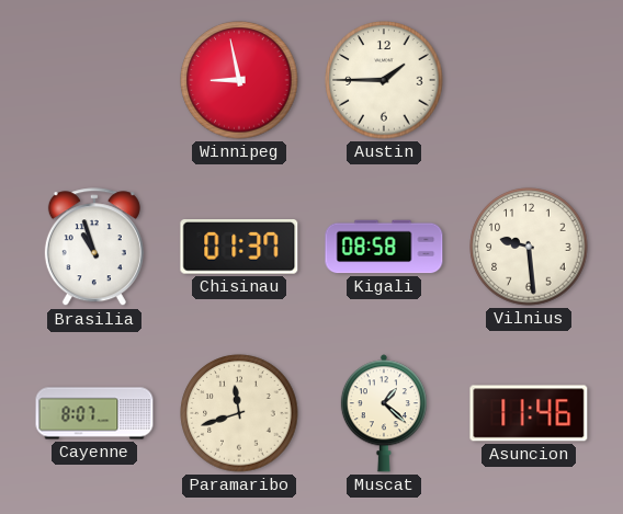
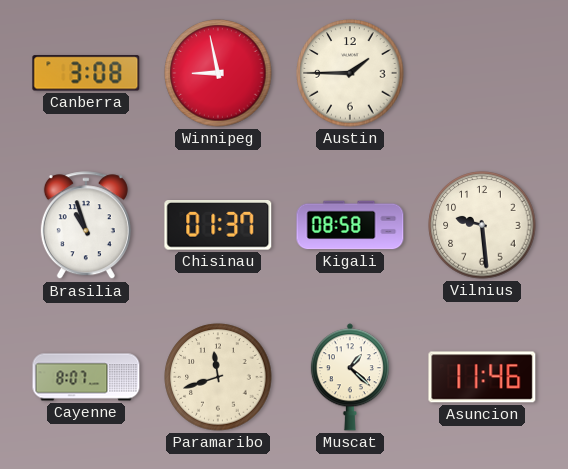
Canberra: none -> 3:08 (86, 73)
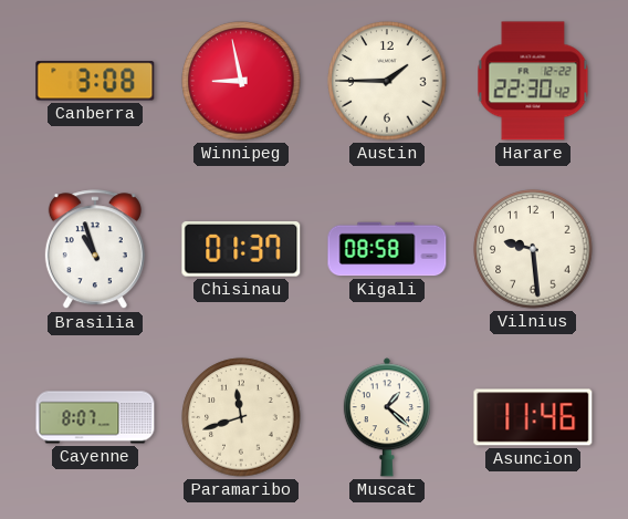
Harare: none -> 22:30 (533, 81)
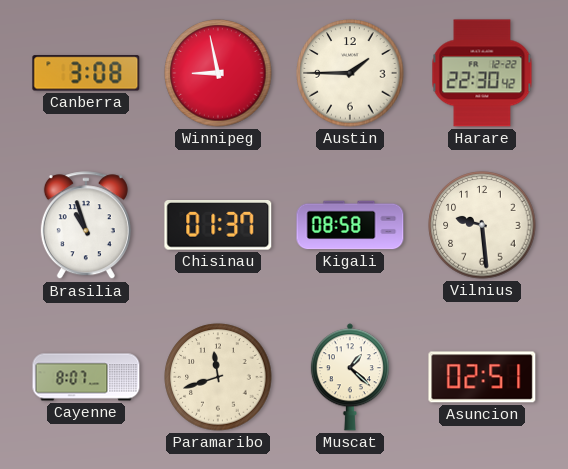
Asuncion: 11:46 -> 02:51 (482, 377)
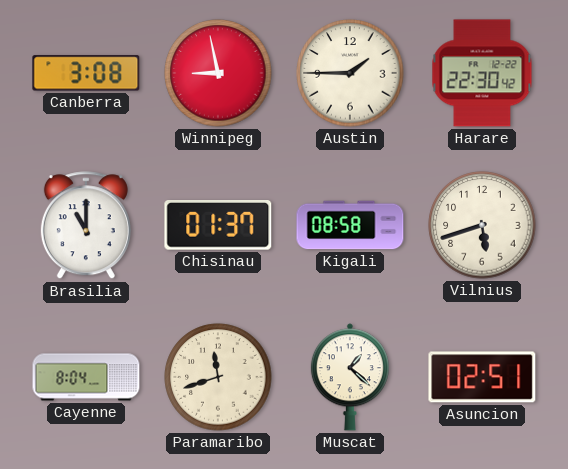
Brasilia: 10:57 -> 11:00 (86, 226)
Vilnius: 9:29 -> 5:42 (482, 225)
Cayenne: 8:07 -> 8:04 (86, 377)
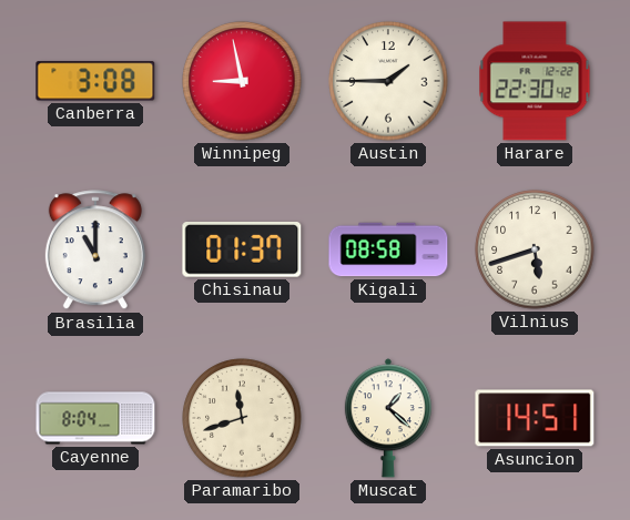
Asuncion: 02:51 -> 14:51 (535, 418)
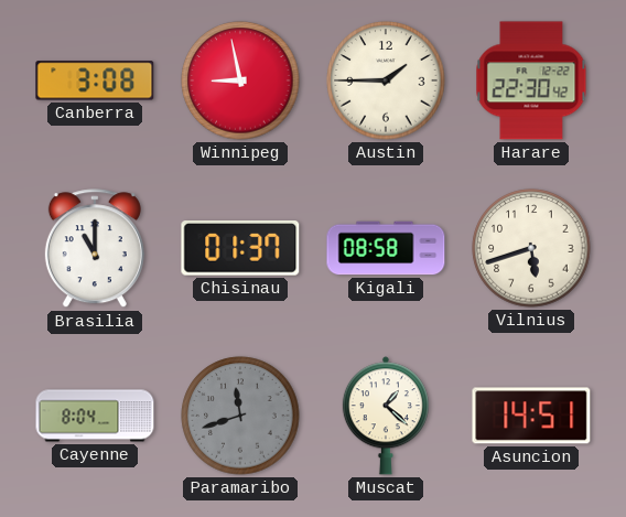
Paramaribo dial: cream -> grey (240, 416)
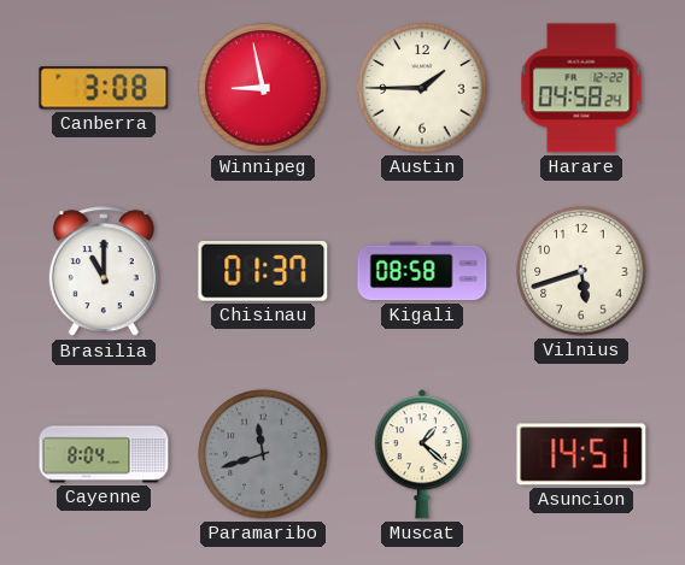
Harare: 22:30 -> 04:58 (581, 88)
